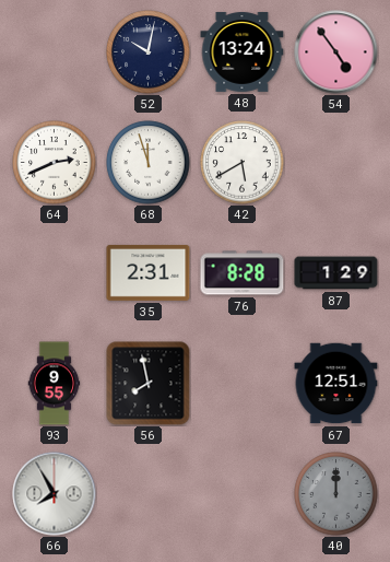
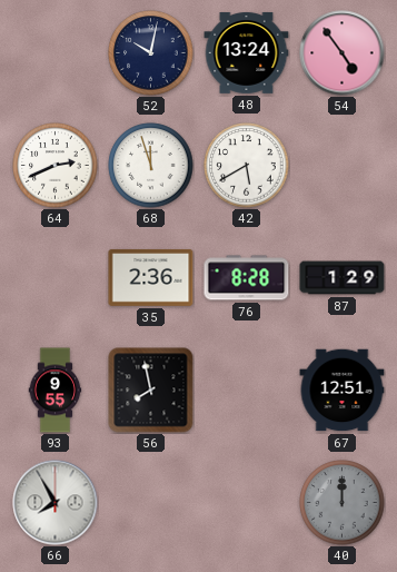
35: 2:31 -> 2:36 (151, 277)
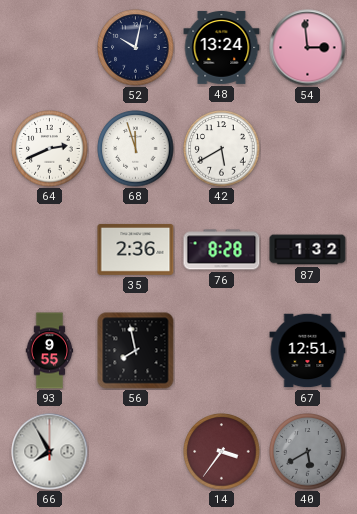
54: 4:54 -> 2:59 (308, 48)
87: 1:29 -> 1:32 (308, 250)
14: none -> 3:36 (222, 452)
40: 12:00 -> 5:40 (308, 452)
